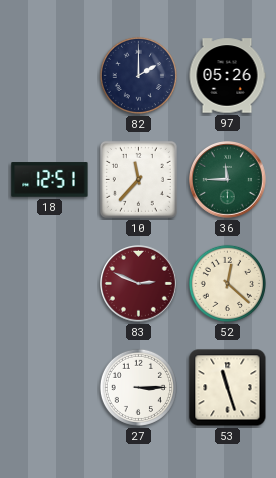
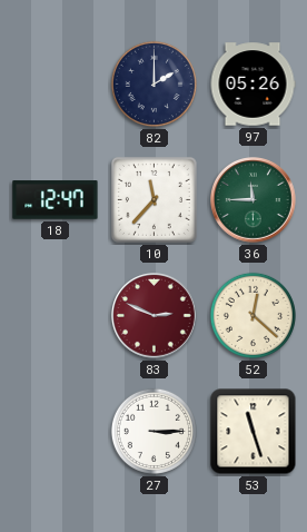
18: 12:51 -> 12:47 (56, 200)
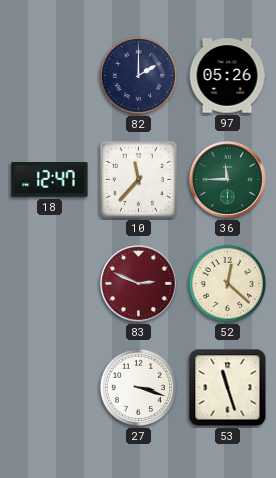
27: 3:15 -> 3:18 (138, 387)
